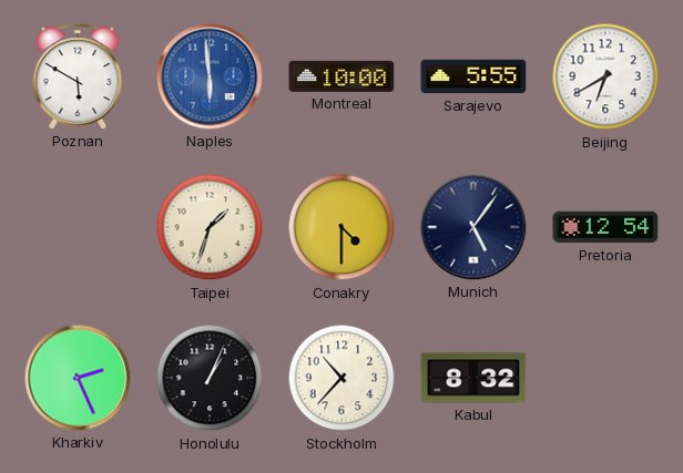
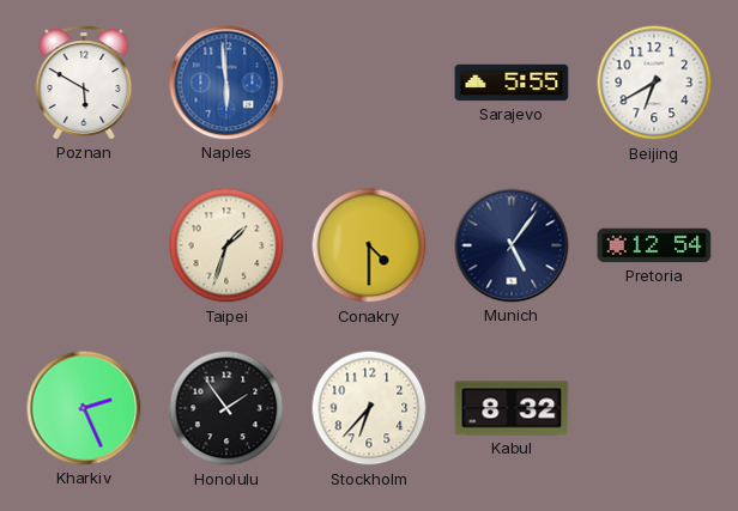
Montreal: 10:00 -> none (341, 76)
Honolulu: 1:04 -> 1:54 (226, 408)
Stockholm: 10:37 -> 6:37 (369, 408)
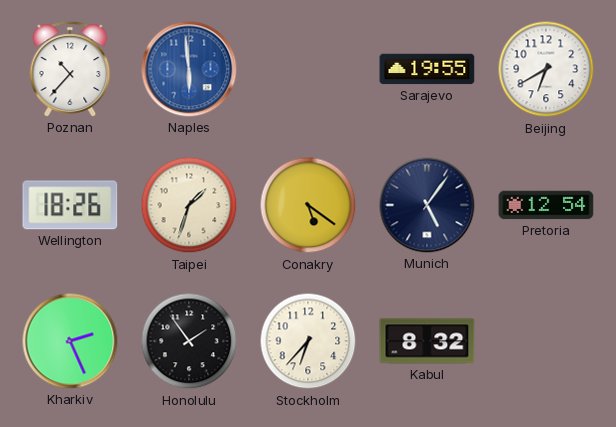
Poznan: 5:50 -> 10:37 (70, 69)
Sarajevo: 5:55 -> 19:55 (427, 69)
Wellington: none -> 18:26 (70, 205)
Conakry: 4:30 -> 5:21 (308, 205)
